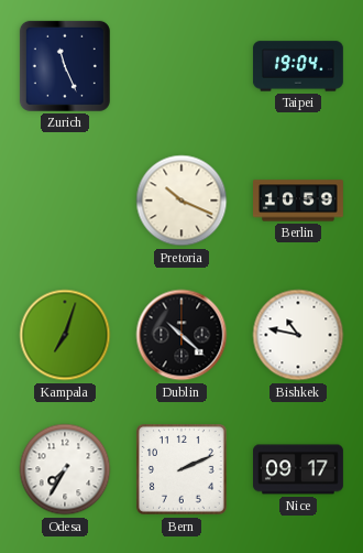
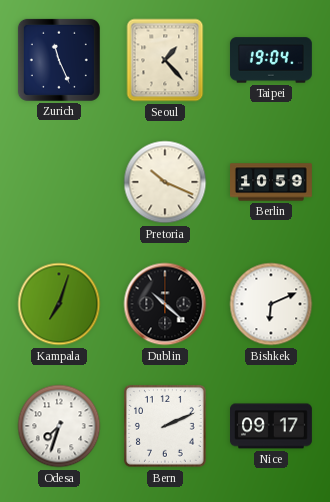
Seoul: none -> 1:23 (165, 60)
Bishkek: 10:47 -> 6:11 (271, 304)
Odesa: 7:35 -> 7:33 (59, 426)
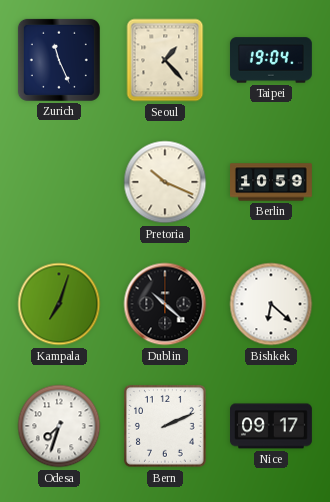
Bishkek: 6:11 -> 6:22 (271, 304)
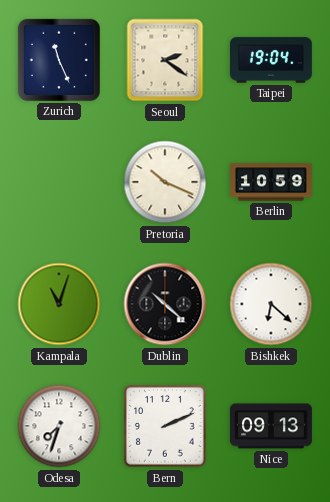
Seoul: 1:23 -> 2:21 (165, 60)
Kampala: 7:03 -> 11:03 (59, 304)
Nice: 09:17 -> 09:13 (272, 426)
